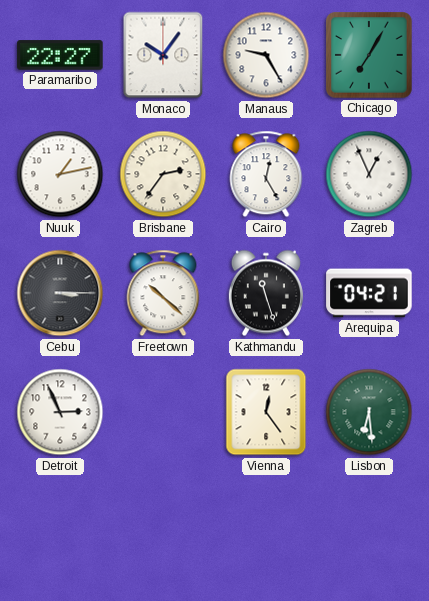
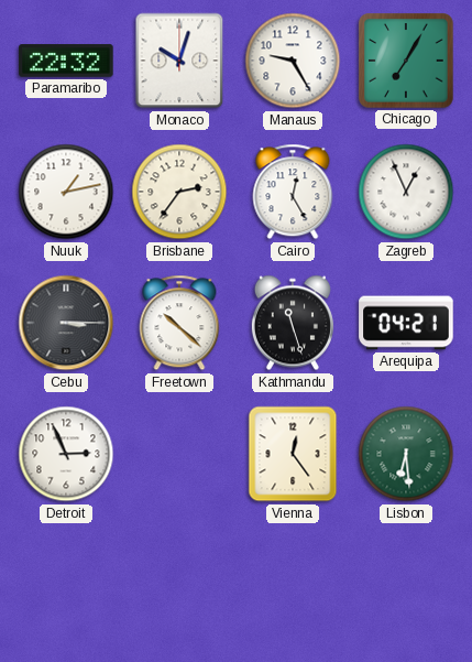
Paramaribo: 22:27 -> 22:32 (66, 61)
Monaco: 10:06 -> 10:03 (179, 61)
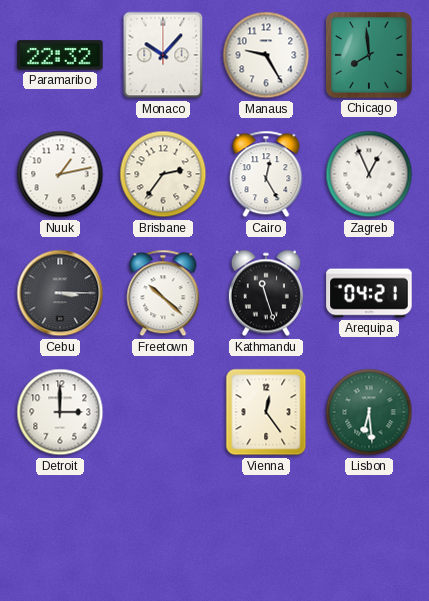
Monaco: 10:03 -> 10:07 (163, 55)
Chicago: 7:05 -> 7:59 (369, 55)
Detroit: 2:56 -> 3:00 (60, 412)
